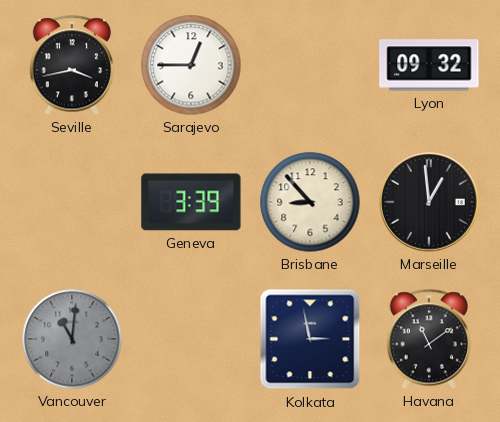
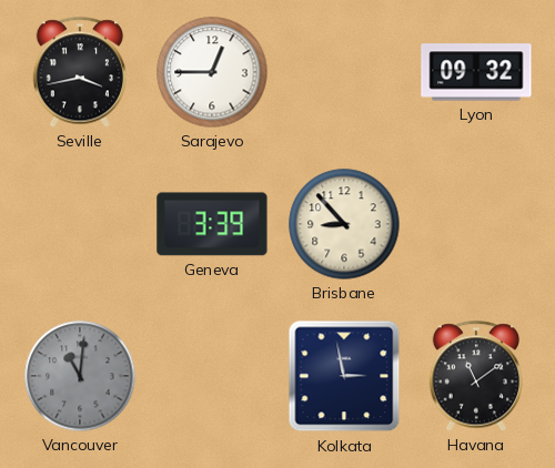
Marseille: 12:59 -> none (429, 202)
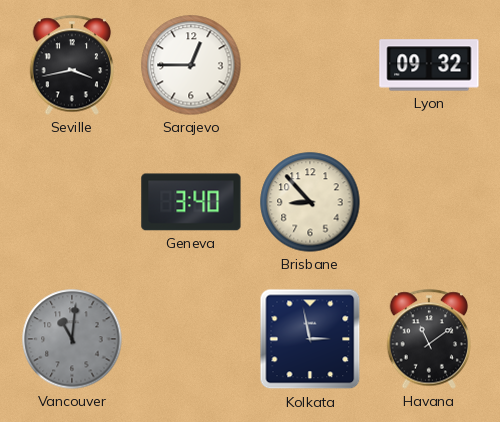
Geneva: 3:39 -> 3:40 (191, 202)
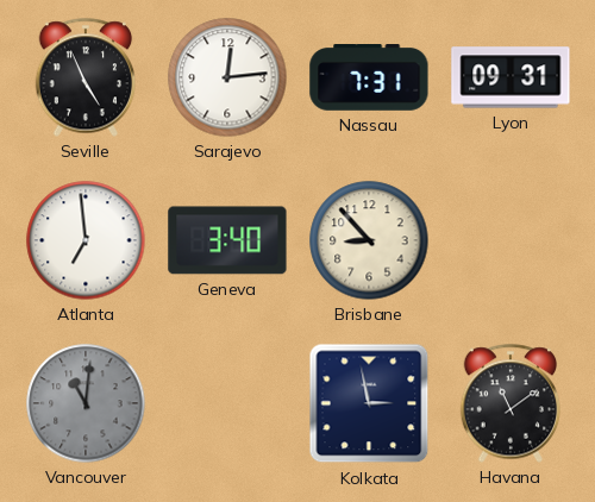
Seville: 3:43 -> 4:56 (86, 77)
Sarajevo: 12:45 -> 12:14 (227, 77)
Nassau: none -> 7:31 (369, 79)
Lyon: 09:32 -> 09:31 (511, 77)
Atlanta: none -> 6:59 (86, 240)
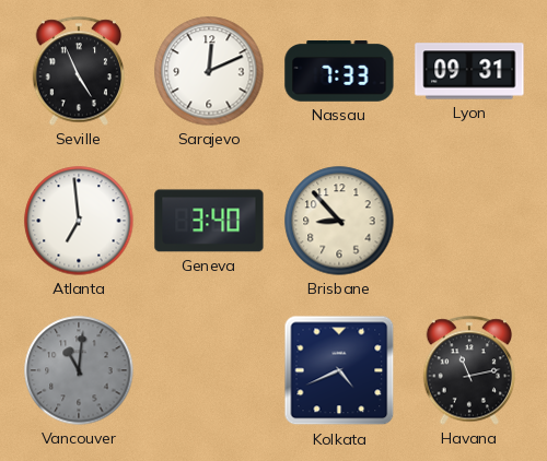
Sarajevo: 12:14 -> 12:11 (209, 71)
Nassau: 7:31 -> 7:33 (339, 72)
Kolkata: 2:58 -> 4:41 (339, 370)
Havana: 11:09 -> 11:13 (469, 370)
